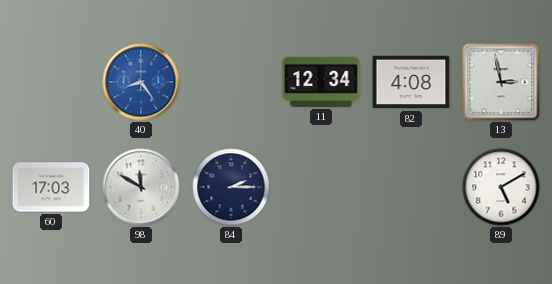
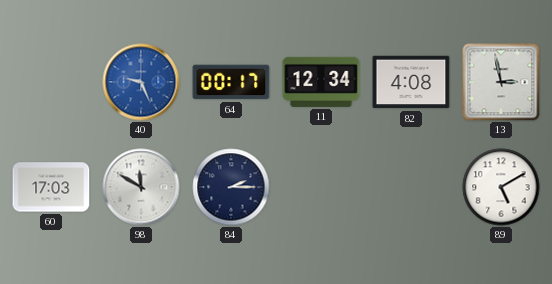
40: 8:24 -> 9:26 (141, 82)
64: none -> 00:17 (231, 82)
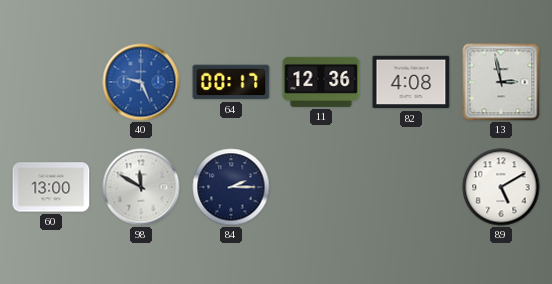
11: 12:34 -> 12:36 (321, 82)
60: 17:03 -> 13:00 (51, 187)
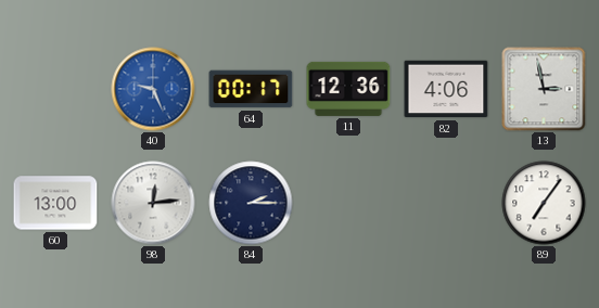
82: 4:08 -> 4:06 (446, 89)
98: 11:50 -> 12:14 (153, 203)
89: 5:10 -> 7:06 (544, 203)
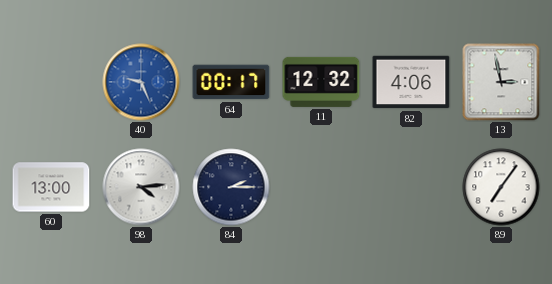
11: 12:36 -> 12:32 (321, 82)
98: 12:14 -> 4:14 (141, 187)
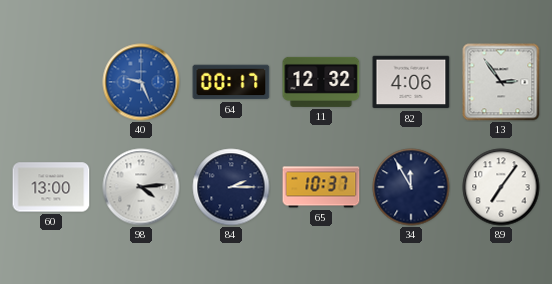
13: 2:58 -> 2:54 (501, 82)
65: none -> 10:37 (321, 187)
34: none -> 11:55 (411, 187)
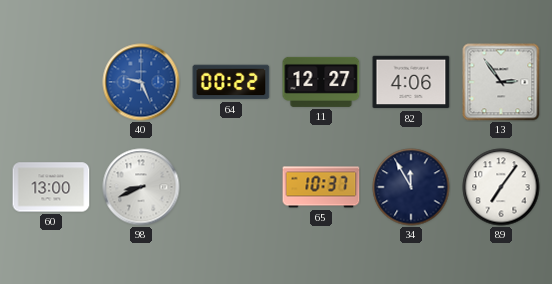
64: 00:17 -> 00:22 (231, 82)
11: 12:32 -> 12:27 (321, 82)
98: 4:14 -> 8:41 (141, 187)
84: 2:15 -> none (231, 187)
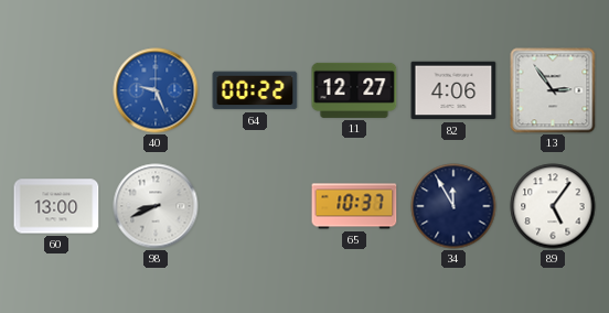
89: 7:06 -> 5:06 (553, 206)
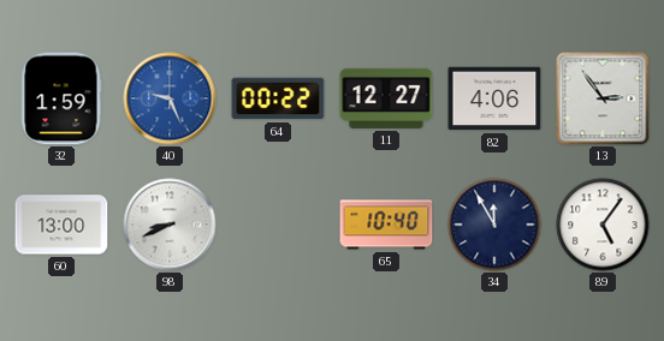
32: none -> 1:59 (61, 98)
65: 10:37 -> 10:40 (386, 225)
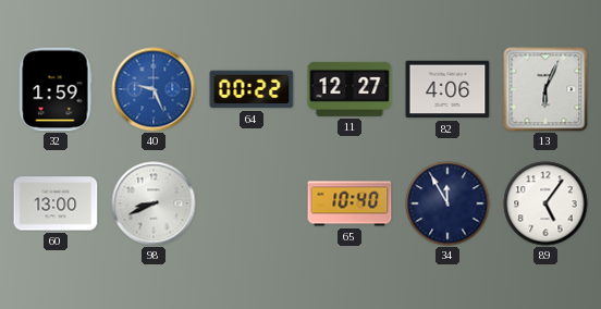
13: 2:54 -> 6:04 (545, 89)
